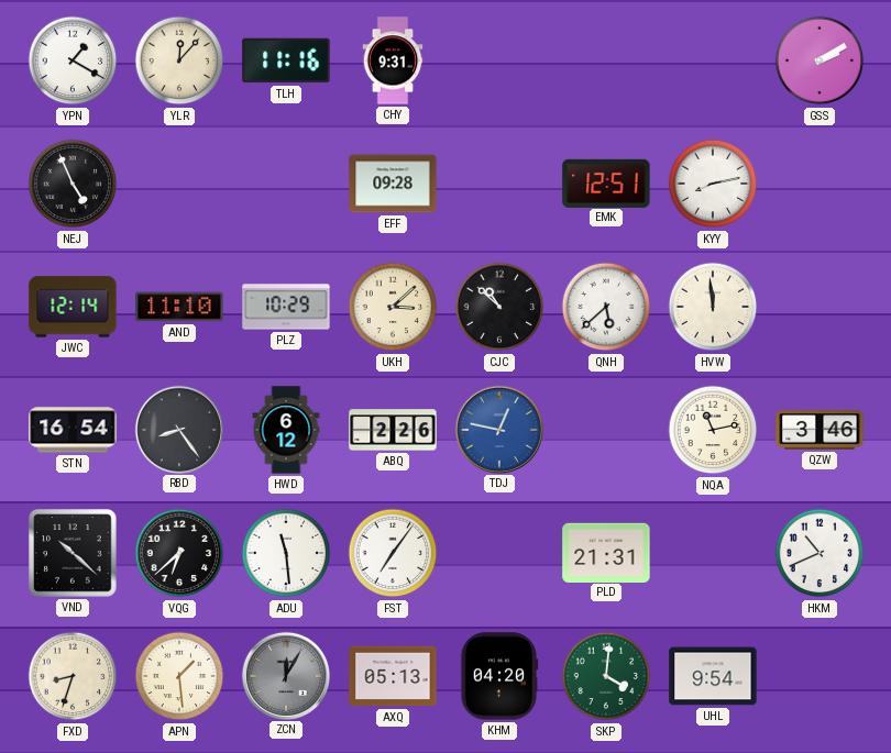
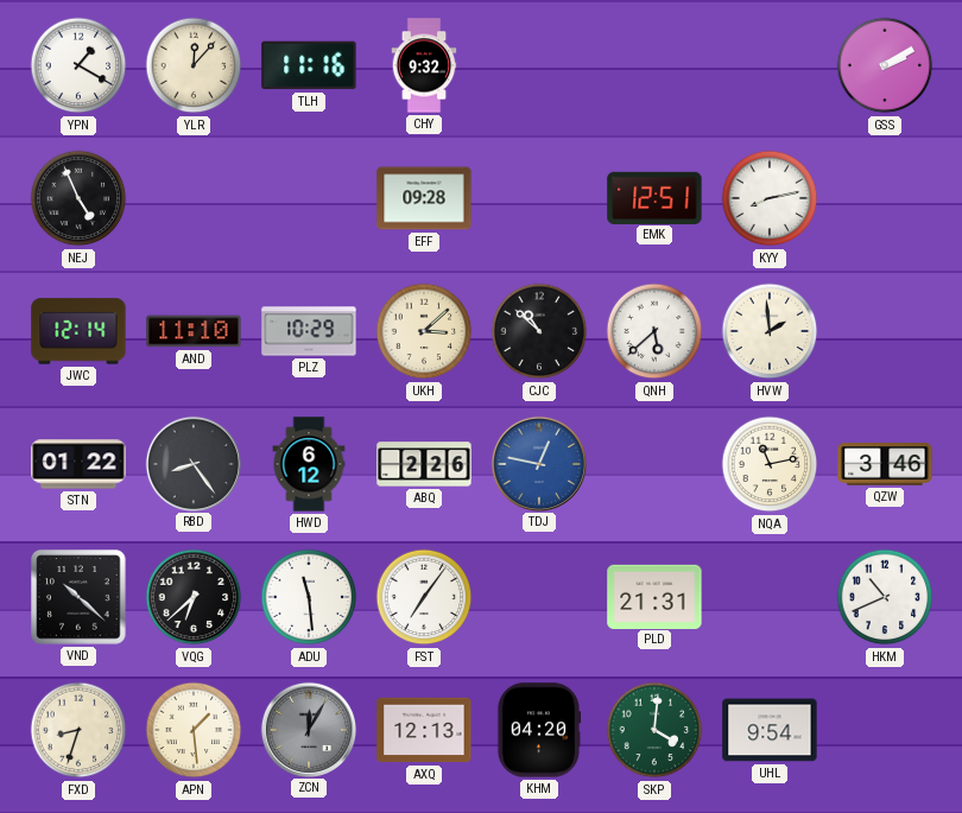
CHY: 9:31 -> 9:32 (424, 65)
HVW: 11:59 -> 1:59 (770, 331)
STN: 16:54 -> 01:22 (78, 464)
AXQ: 05:13 -> 12:13 (424, 730)
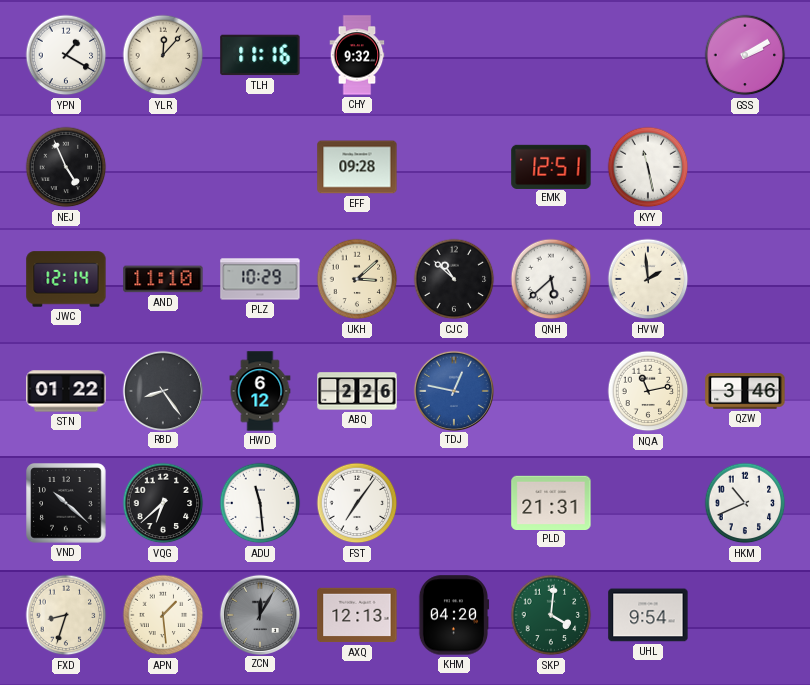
KYY: 8:13 -> 11:28 (648, 167)
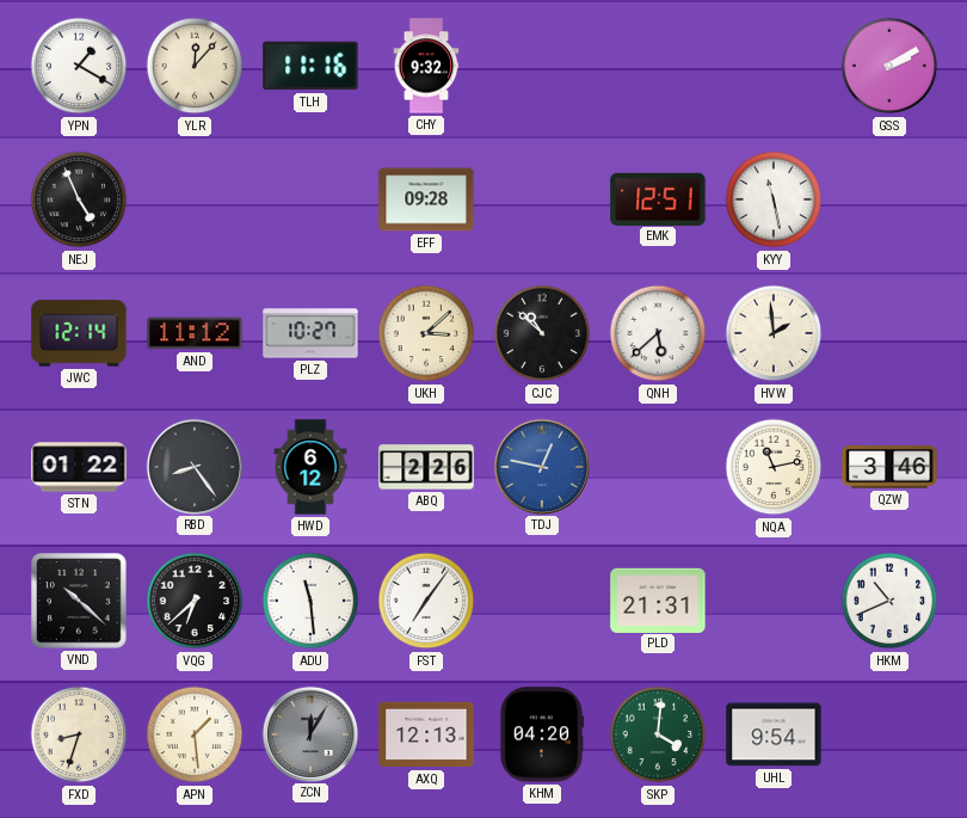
AND: 11:10 -> 11:12 (195, 333)
PLZ: 10:29 -> 10:27 (310, 333)
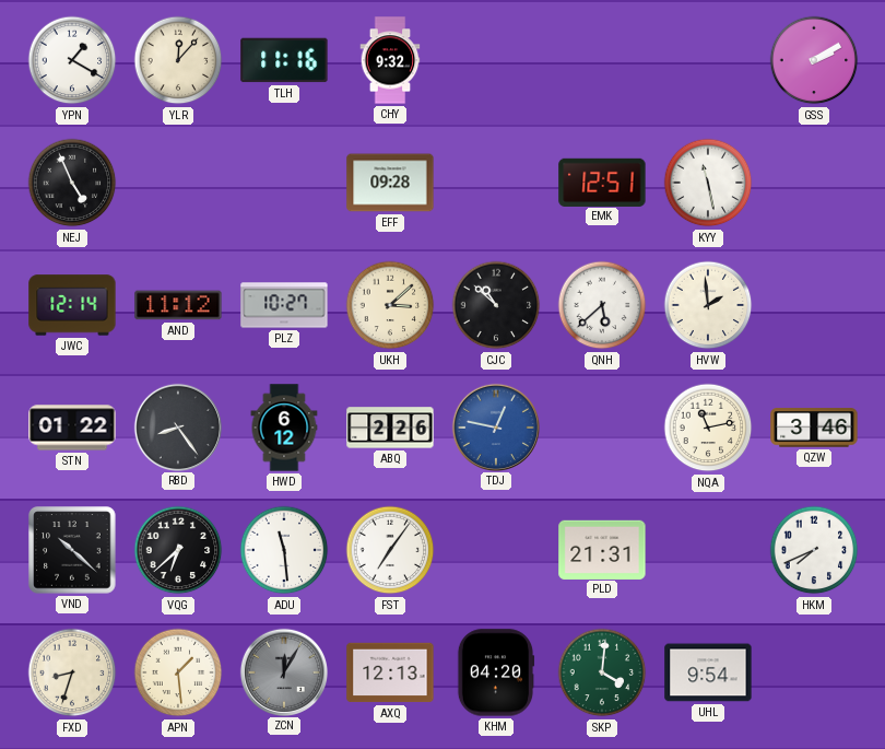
HKM: 10:41 -> 7:41 (814, 550)
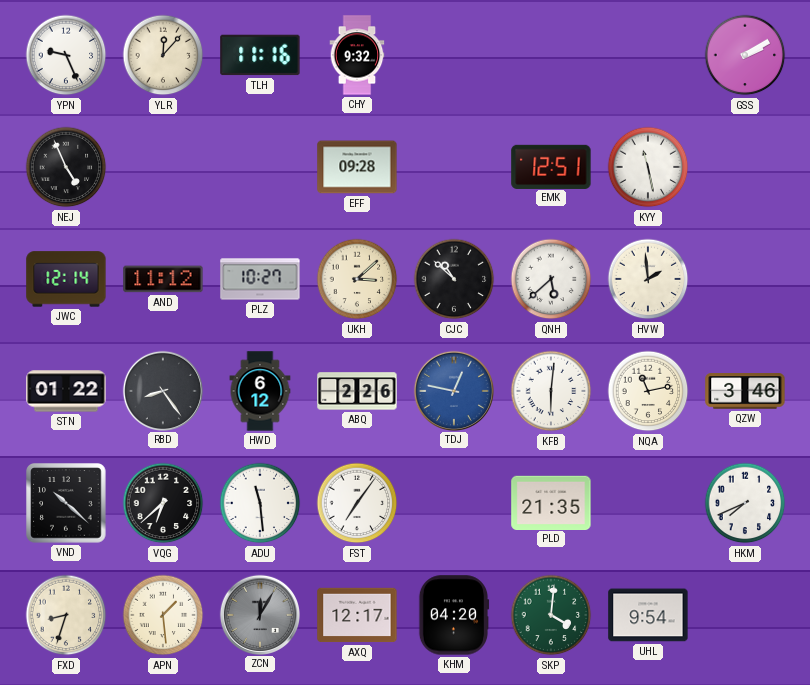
YPN: 1:20 -> 9:26 (66, 55)
KFB: none -> 6:01 (551, 391)
PLD: 21:31 -> 21:35 (551, 502)
AXQ: 12:13 -> 12:17 (357, 615)
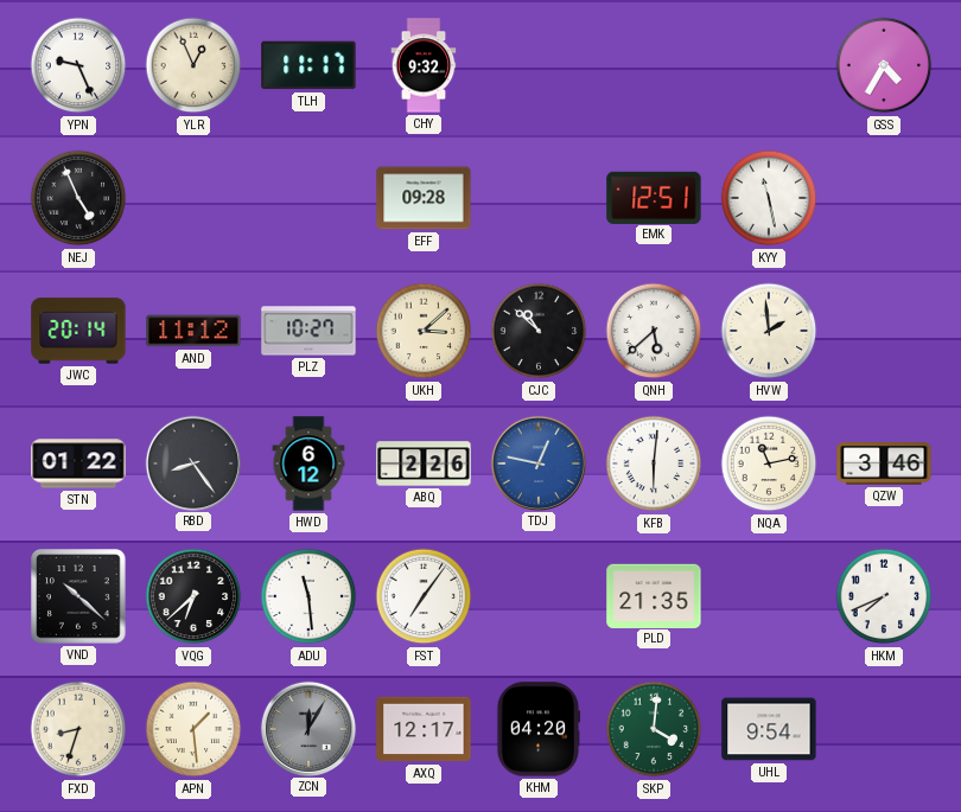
YLR: 12:07 -> 12:56 (193, 65)
TLH: 11:16 -> 11:17 (308, 65)
GSS: 2:10 -> 4:35 (884, 65)
JWC: 12:14 -> 20:14 (78, 331)
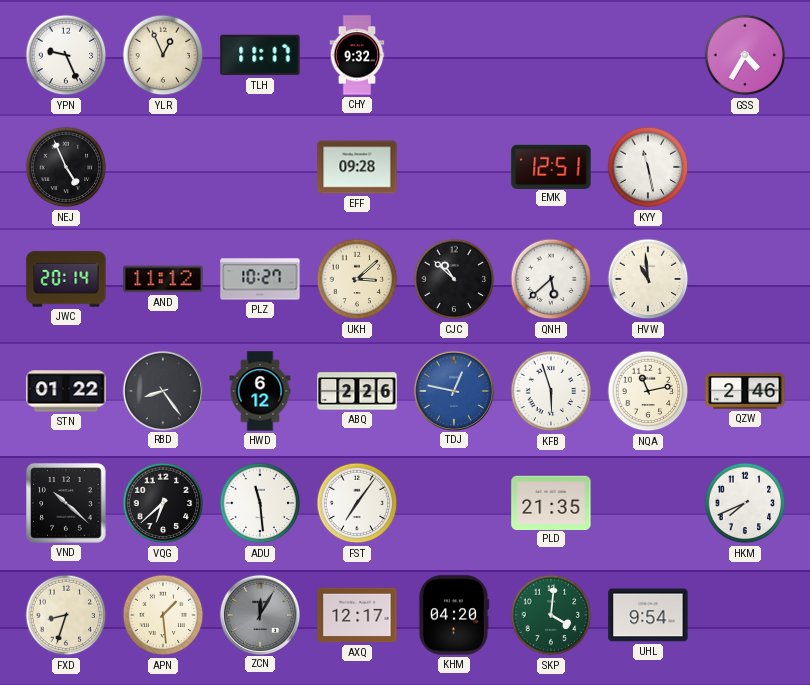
HVW: 1:59 -> 10:59 (648, 279)
KFB: 6:01 -> 5:57 (551, 391)
QZW: 3:46 -> 2:46 (745, 391)
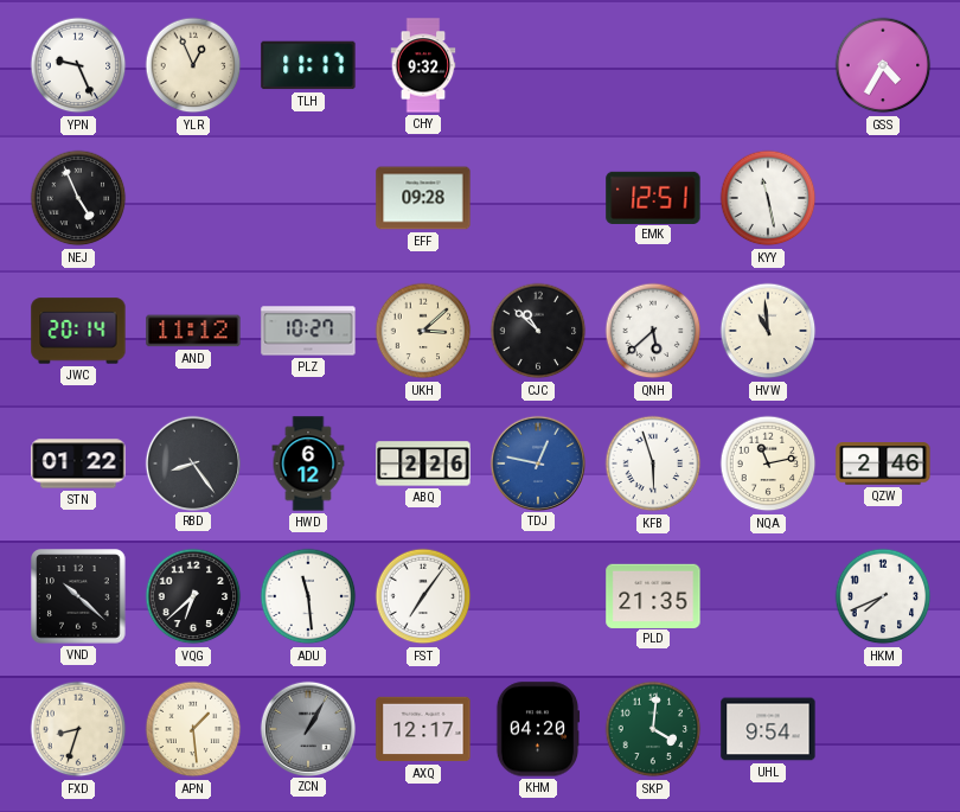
ZCN: 12:05 -> 1:05 (307, 728)
